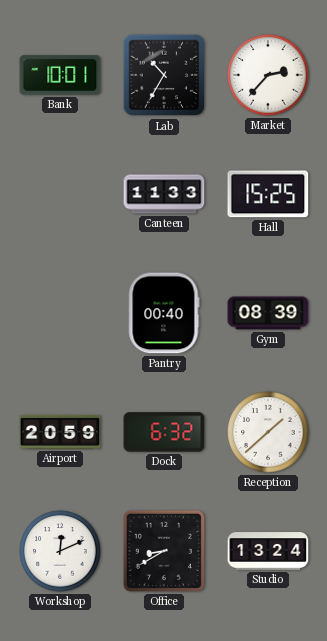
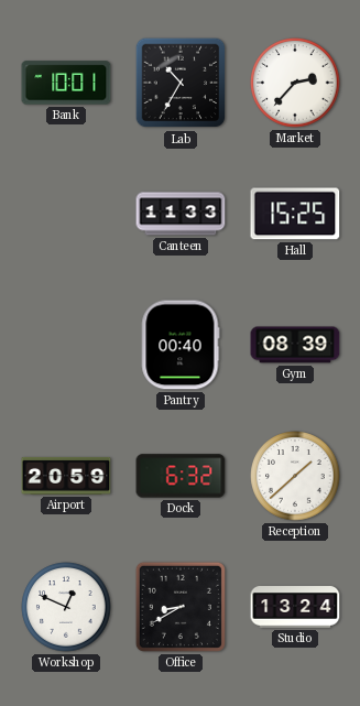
Workshop: 12:11 -> 12:49 (66, 607)
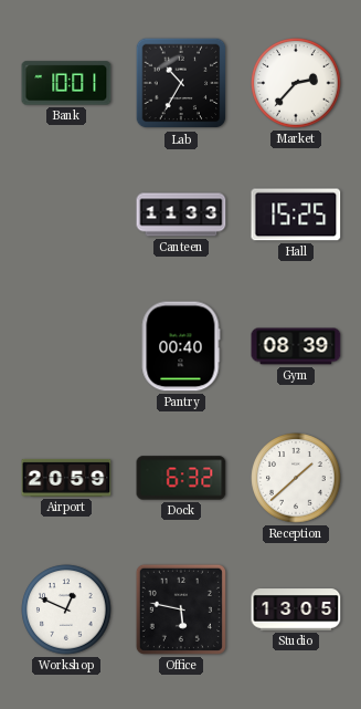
Office: 8:40 -> 5:47 (181, 609)
Studio: 13:24 -> 13:05 (296, 609)
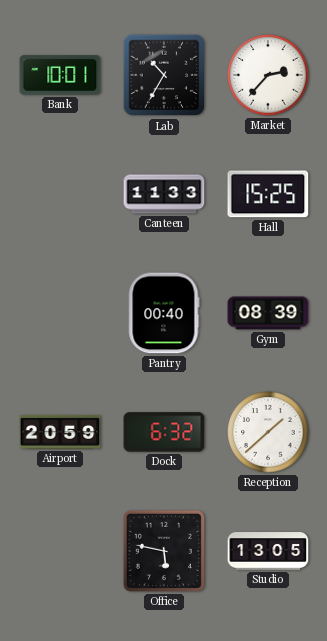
Workshop: 12:49 -> none (66, 609)
